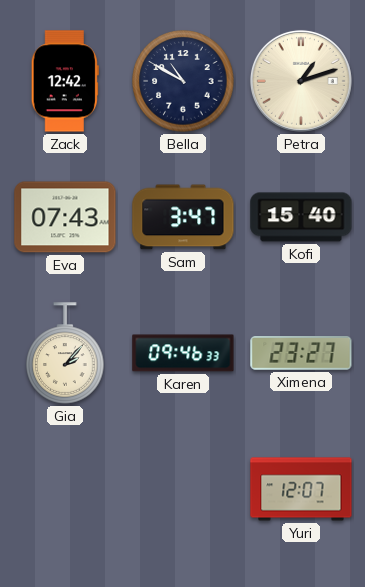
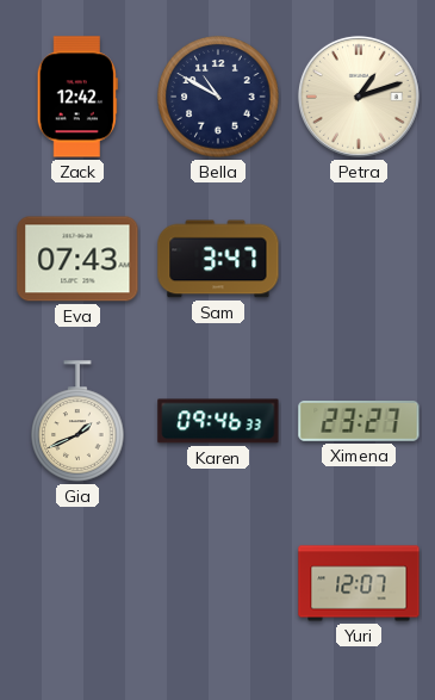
Kofi: 15:40 -> none (301, 217)
Gia: 2:07 -> 1:41 (77, 421)
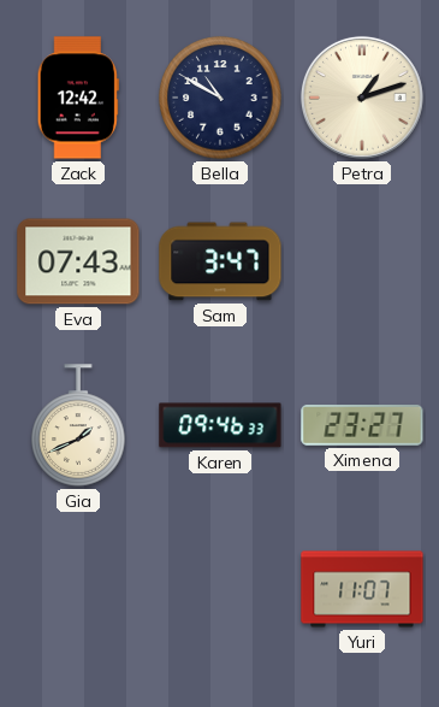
Yuri: 12:07 -> 11:07 (362, 589)
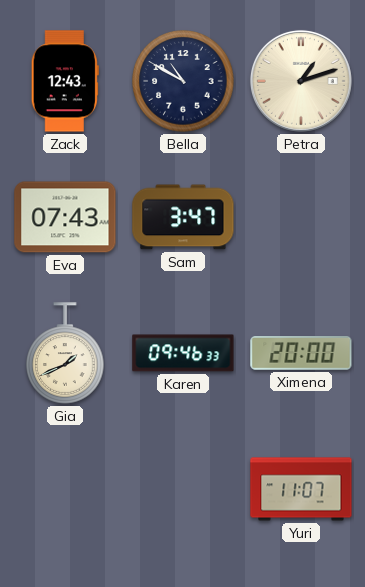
Zack: 12:42 -> 12:43 (65, 81)
Ximena: 23:27 -> 20:00 (301, 354)
